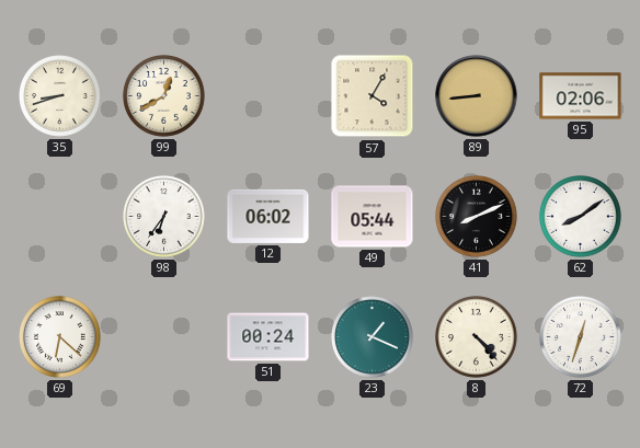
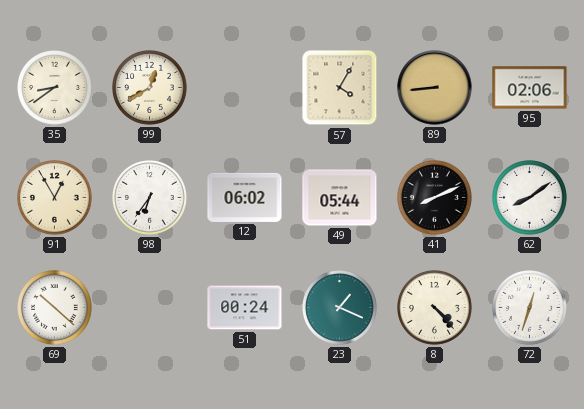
35: 8:42 -> 8:39 (55, 88)
91: none -> 12:55 (55, 198)
69: 6:22 -> 10:22 (55, 308)
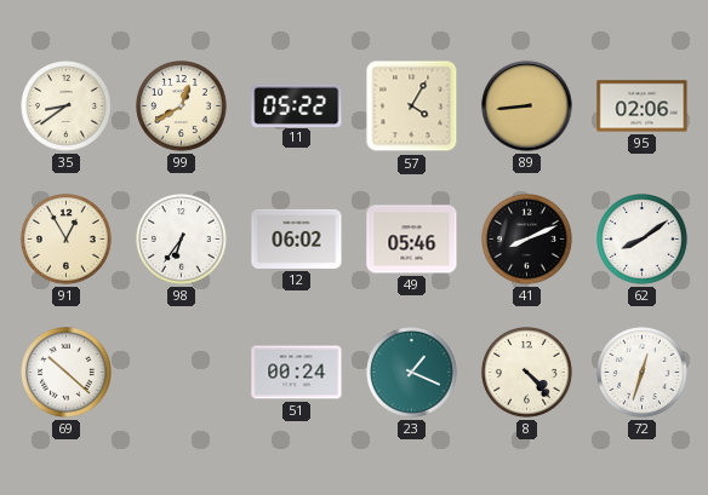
11: none -> 05:22 (297, 105)
49: 05:44 -> 05:46 (412, 240)
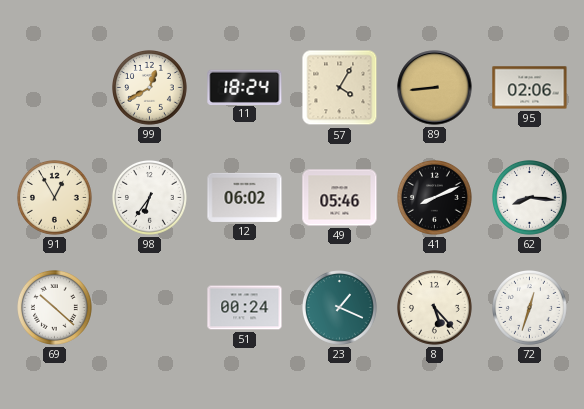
35: 8:39 -> none (67, 107)
11: 05:22 -> 18:24 (245, 87)
62: 8:09 -> 8:16 (530, 198)
8: 4:23 -> 5:23 (435, 308)
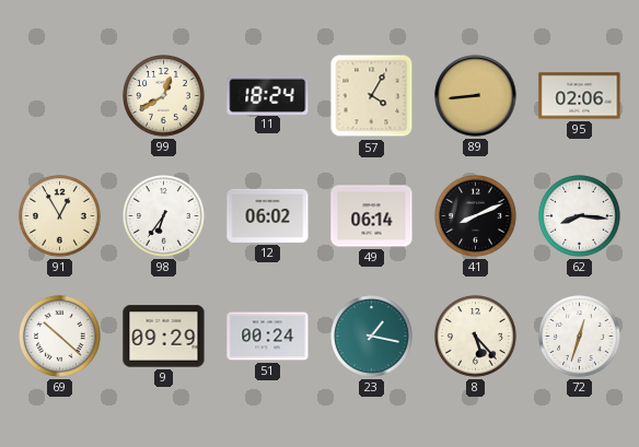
49: 05:46 -> 06:14 (372, 216)
9: none -> 09:29 (164, 337)
23: 1:19 -> 1:17 (372, 337)
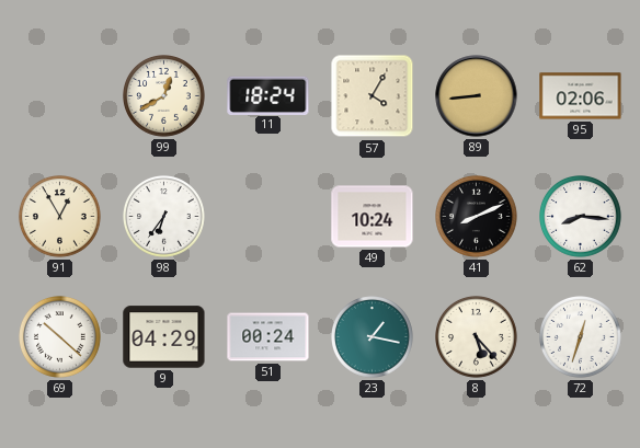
12: 06:02 -> none (268, 215)
49: 06:14 -> 10:24 (373, 217)
9: 09:29 -> 04:29 (164, 337)
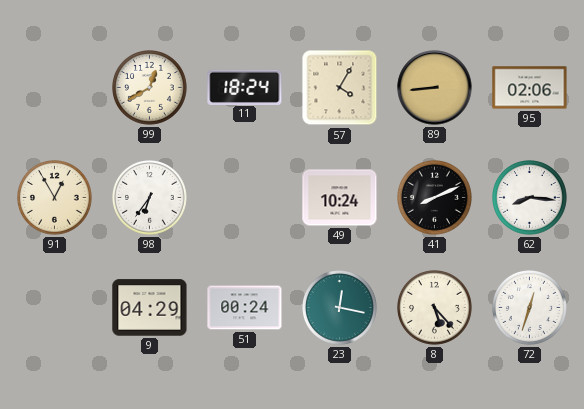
69: 10:22 -> none (60, 337)
23: 1:17 -> 12:17 (340, 308)
